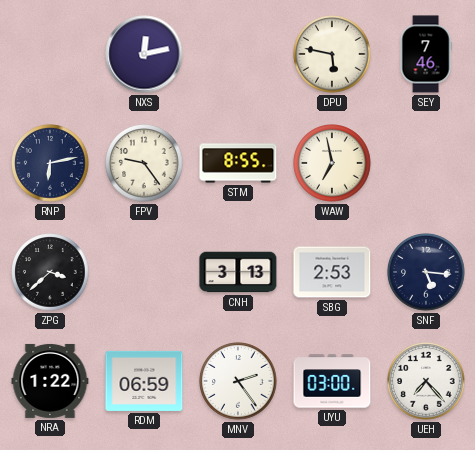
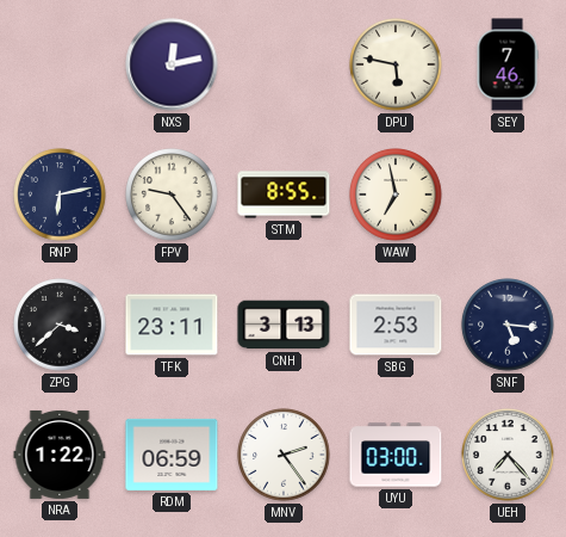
TFK: none -> 23:11 (172, 325)
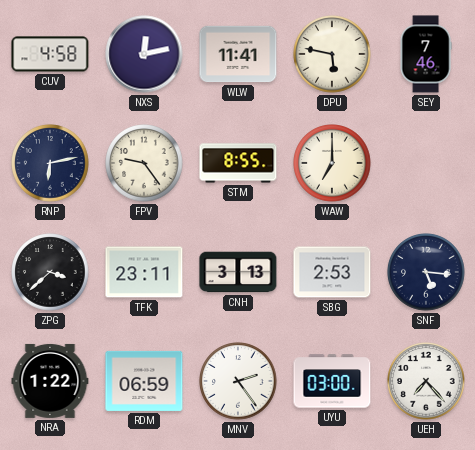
CUV: none -> 4:58 (50, 54)
WLW: none -> 11:41 (238, 54)
WAW: 6:58 -> 7:00 (332, 163)
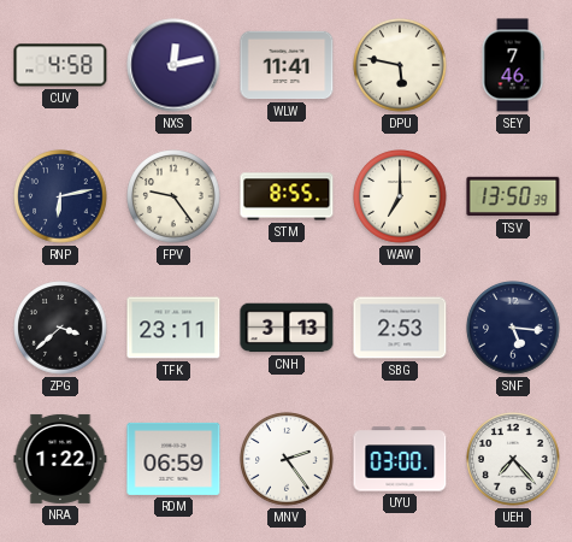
TSV: none -> 13:50 (513, 196)
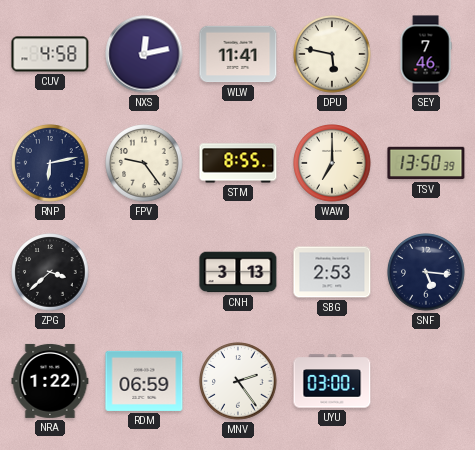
TFK: 23:11 -> none (173, 328)
UEH: 7:23 -> none (513, 459)
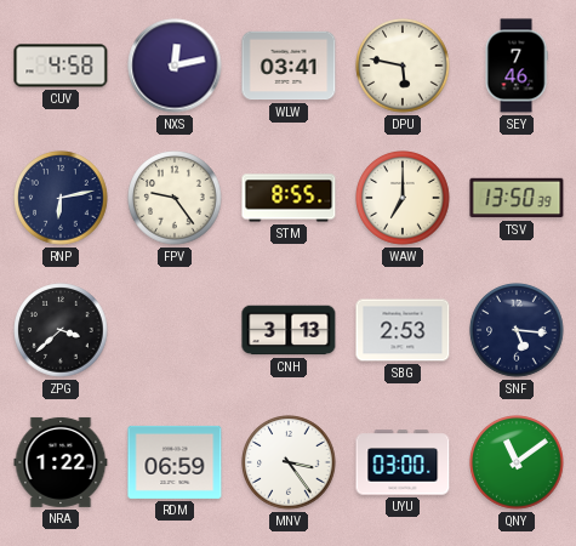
WLW: 11:41 -> 03:41 (289, 66)
MNV: 2:24 -> 3:24 (289, 462)
QNY: none -> 11:09 (517, 462)
